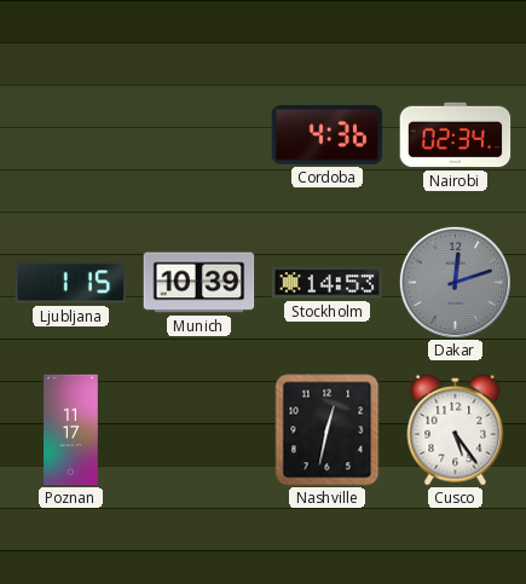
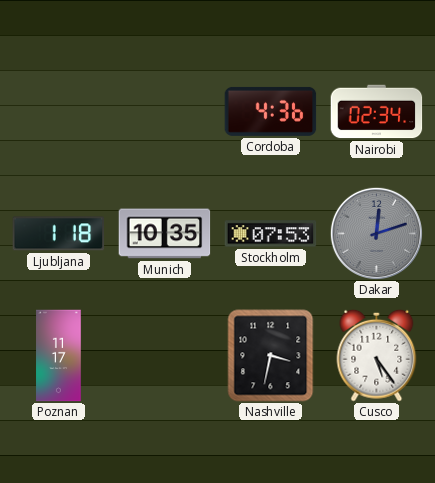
Ljubljana: 1:15 -> 1:18 (59, 234)
Munich: 10:39 -> 10:35 (165, 234)
Stockholm: 14:53 -> 07:53 (271, 234)
Nashville: 12:32 -> 3:32 (271, 356)
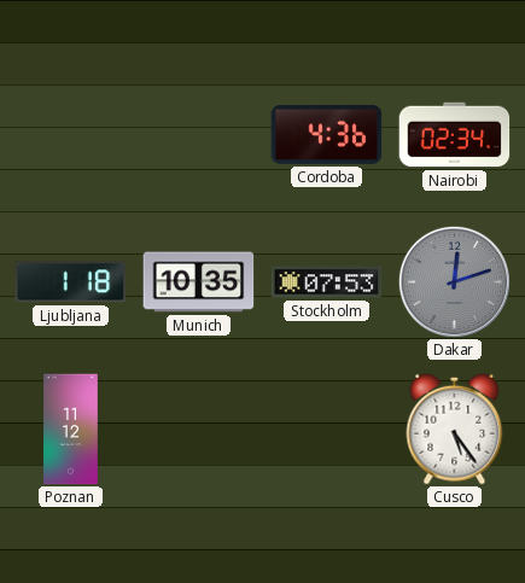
Poznan: 11:17 -> 11:12 (71, 430)
Nashville: 3:32 -> none (271, 356)
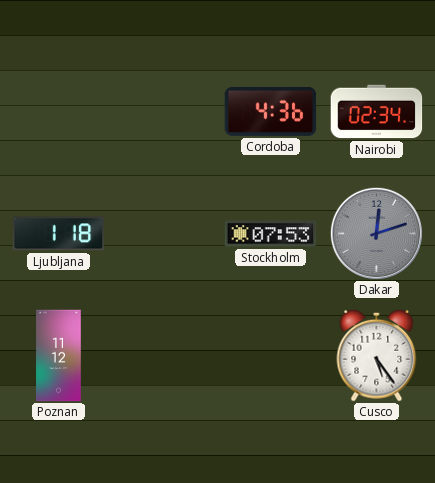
Munich: 10:35 -> none (199, 282)
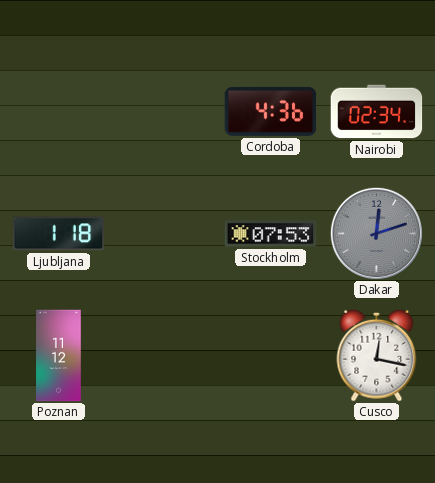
Cusco: 5:24 -> 12:17 (377, 355)
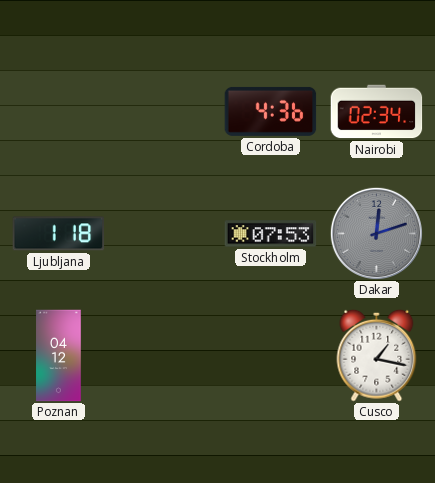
Poznan: 11:12 -> 04:12 (59, 356)
Cusco: 12:17 -> 1:17 (377, 355)
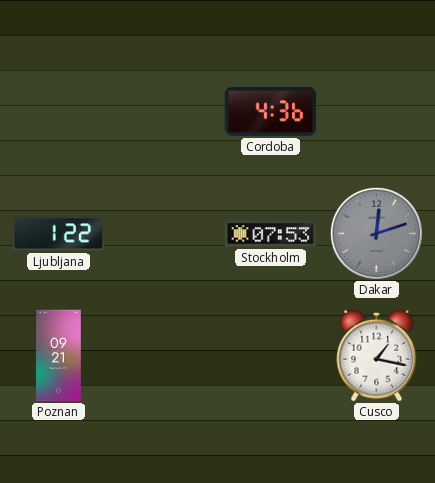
Nairobi: 02:34 -> none (377, 112)
Ljubljana: 1:18 -> 1:22 (59, 234)
Poznan: 04:12 -> 09:21 (59, 356)
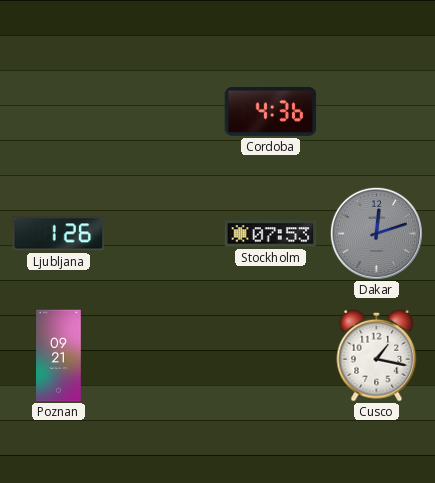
Ljubljana: 1:22 -> 1:26 (59, 234)
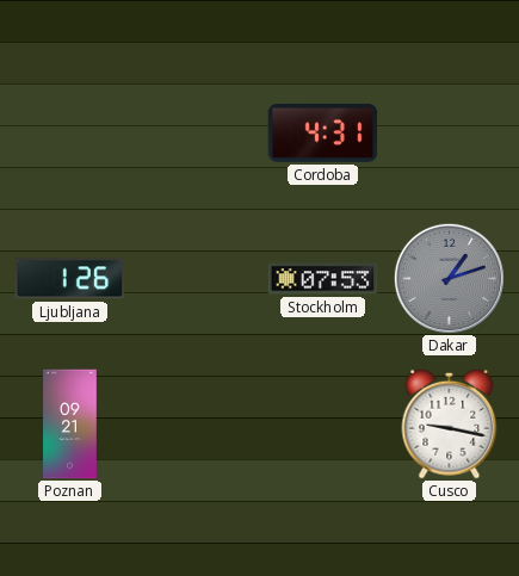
Cordoba: 4:36 -> 4:31 (323, 132)
Dakar: 12:12 -> 1:12 (449, 278)
Cusco: 1:17 -> 9:17 (450, 423)
